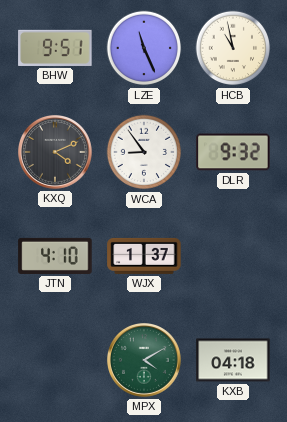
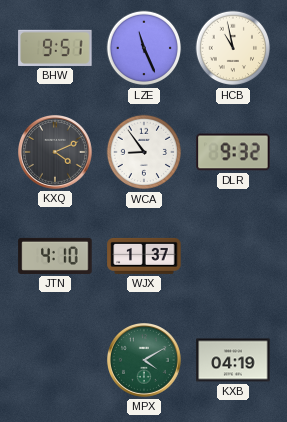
KXB: 04:18 -> 04:19 (233, 360)
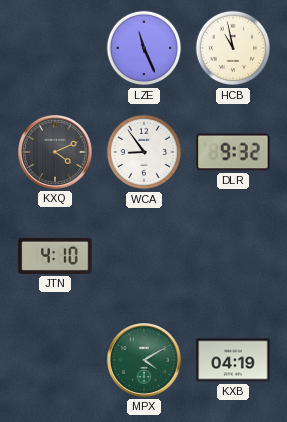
BHW: 9:51 -> none (55, 48)
WJX: 1:37 -> none (144, 256)
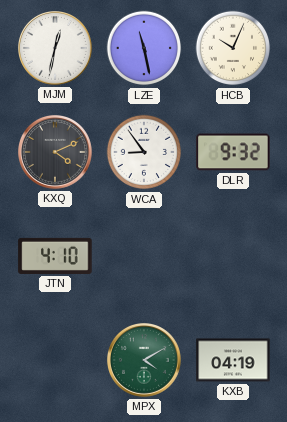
MJM: none -> 12:32 (56, 49)
LZE: 11:26 -> 11:28 (144, 48)
HCB: 10:58 -> 10:04 (233, 48)
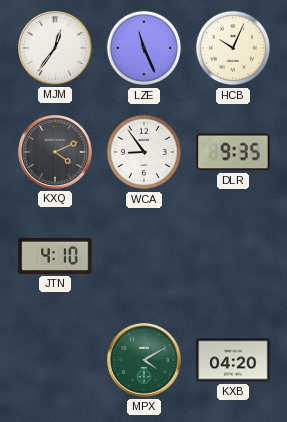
MJM: 12:32 -> 12:36 (56, 49)
LZE: 11:28 -> 11:26 (144, 48)
DLR: 9:32 -> 9:35 (233, 152)
KXB: 04:19 -> 04:20 (233, 360)
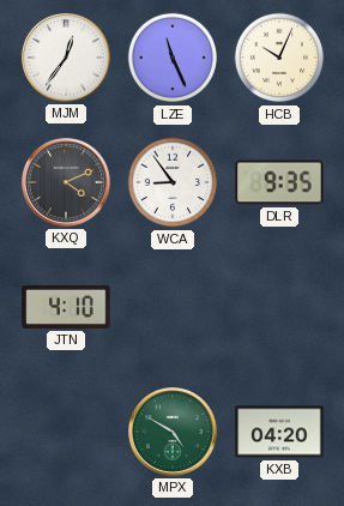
MPX: 4:10 -> 4:50 (174, 433)
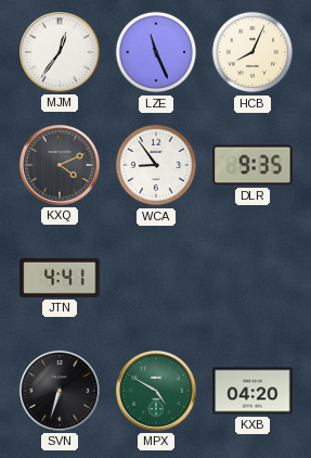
HCB: 10:04 -> 8:04 (252, 52)
JTN: 4:10 -> 4:41 (60, 278)
SVN: none -> 6:33 (61, 392)
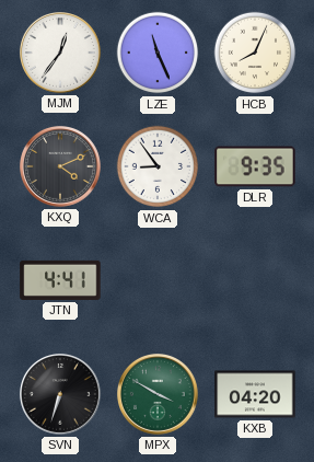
MPX: 4:50 -> 3:50 (159, 395)
